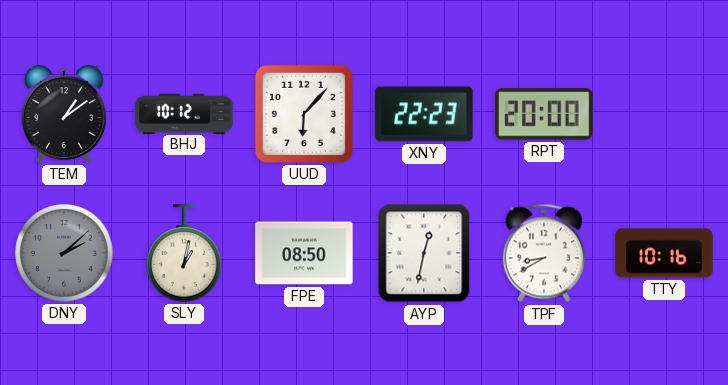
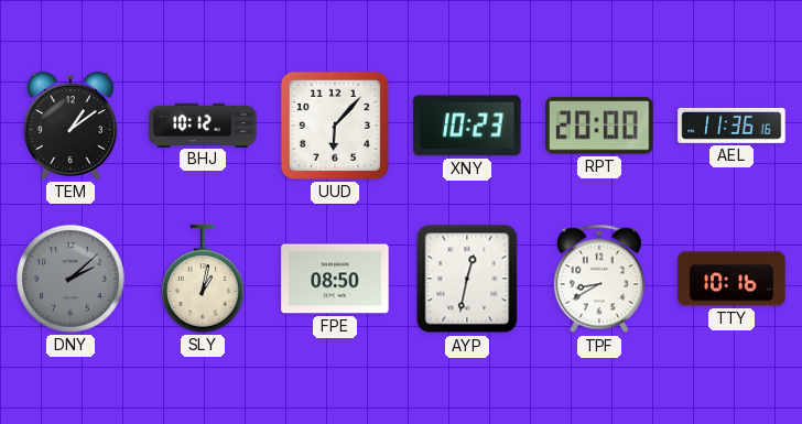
XNY: 22:23 -> 10:23 (467, 126)
AEL: none -> 11:36 (731, 126)
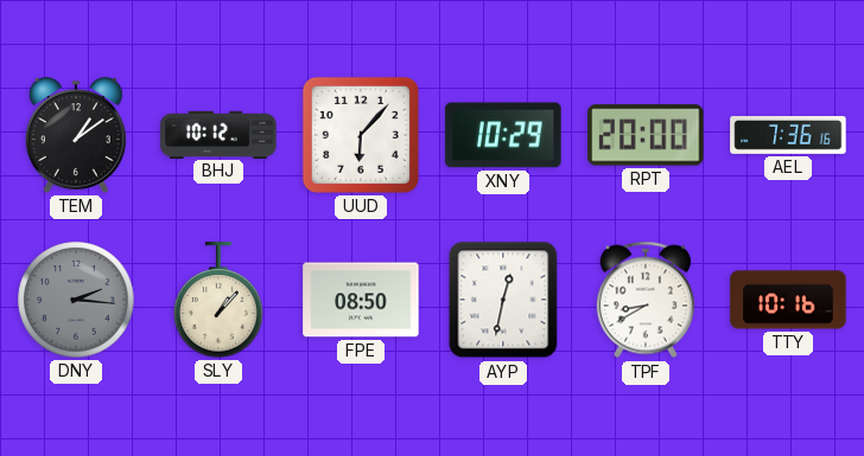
XNY: 10:23 -> 10:29 (503, 135)
AEL: 11:36 -> 7:36 (788, 135)
DNY: 2:08 -> 2:16 (76, 300)
SLY: 1:02 -> 1:07 (218, 300)
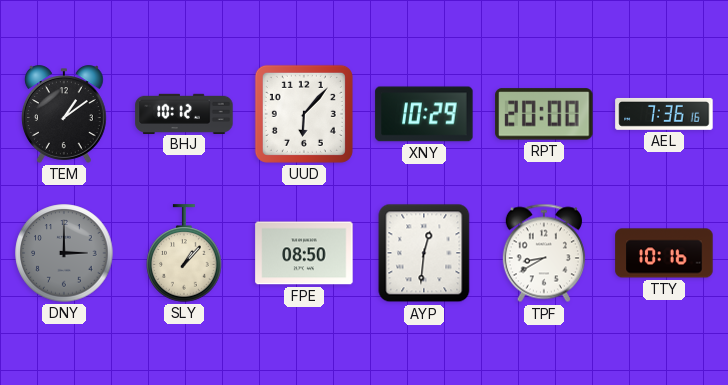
DNY: 2:16 -> 3:00 (64, 253)
AYP: 12:32 -> 12:31 (424, 253)
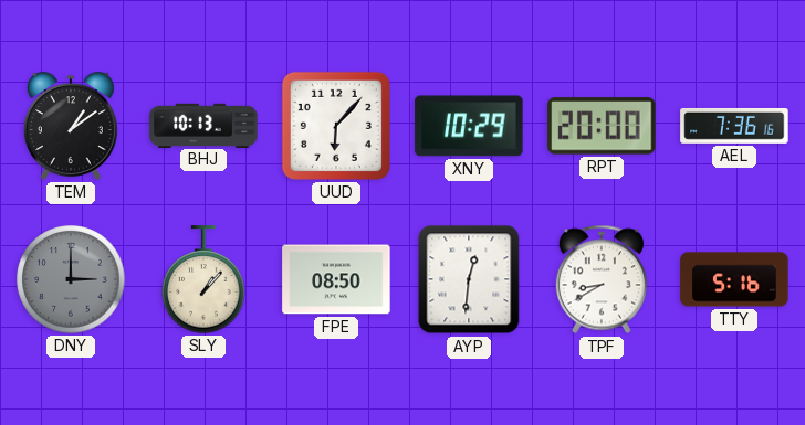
BHJ: 10:12 -> 10:13 (203, 125)
TTY: 10:16 -> 5:16 (734, 279)
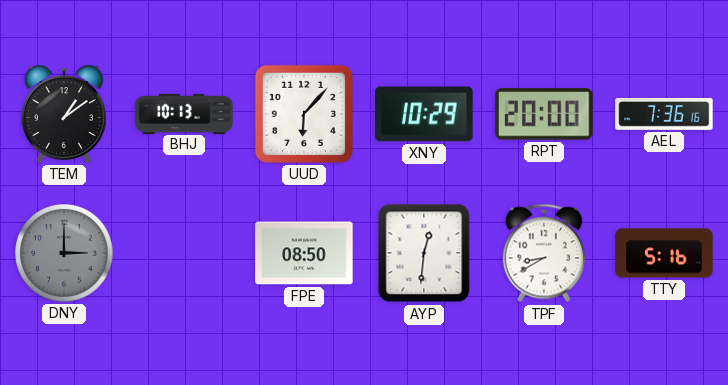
SLY: 1:07 -> none (203, 279)
